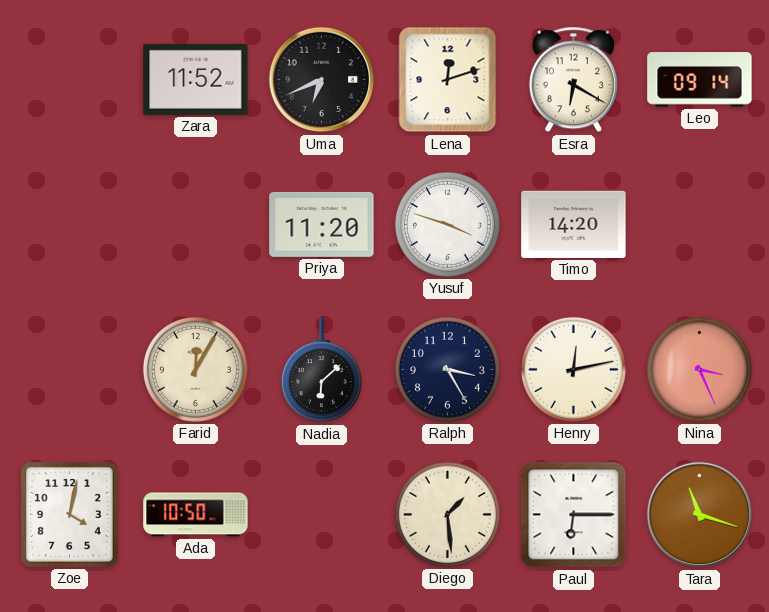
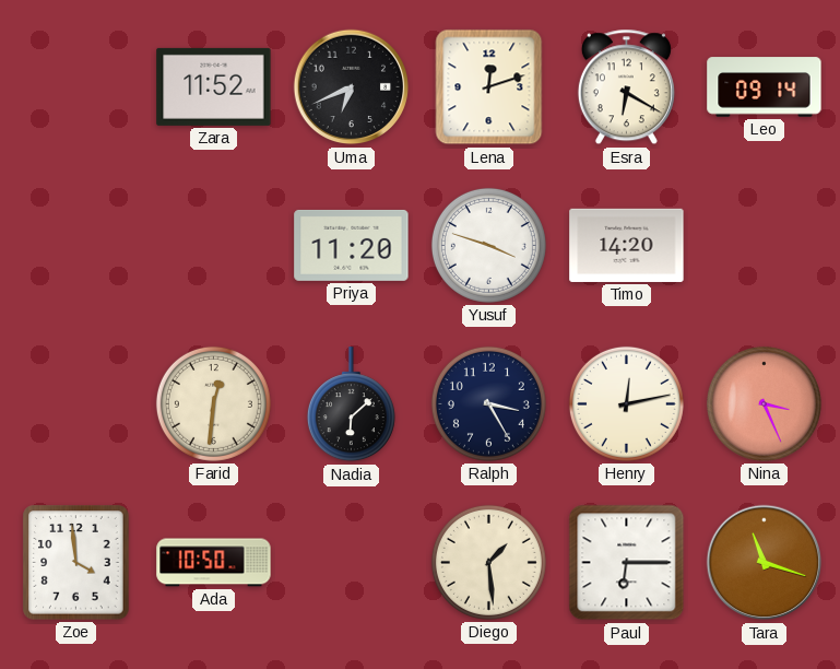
Farid: 12:05 -> 12:31 (213, 403)
Zoe: 4:02 -> 3:59 (76, 563)
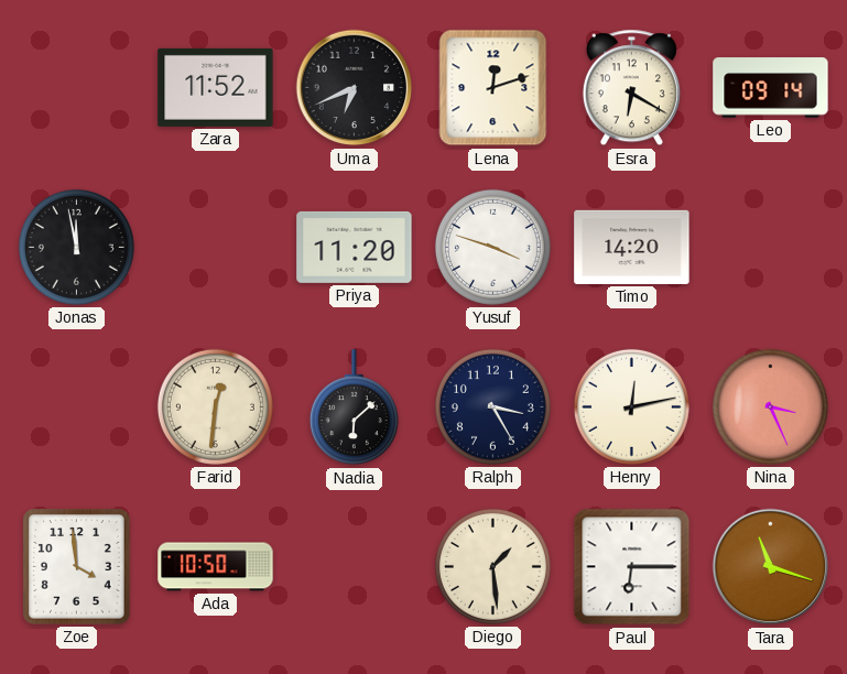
Jonas: none -> 11:58 (76, 247)
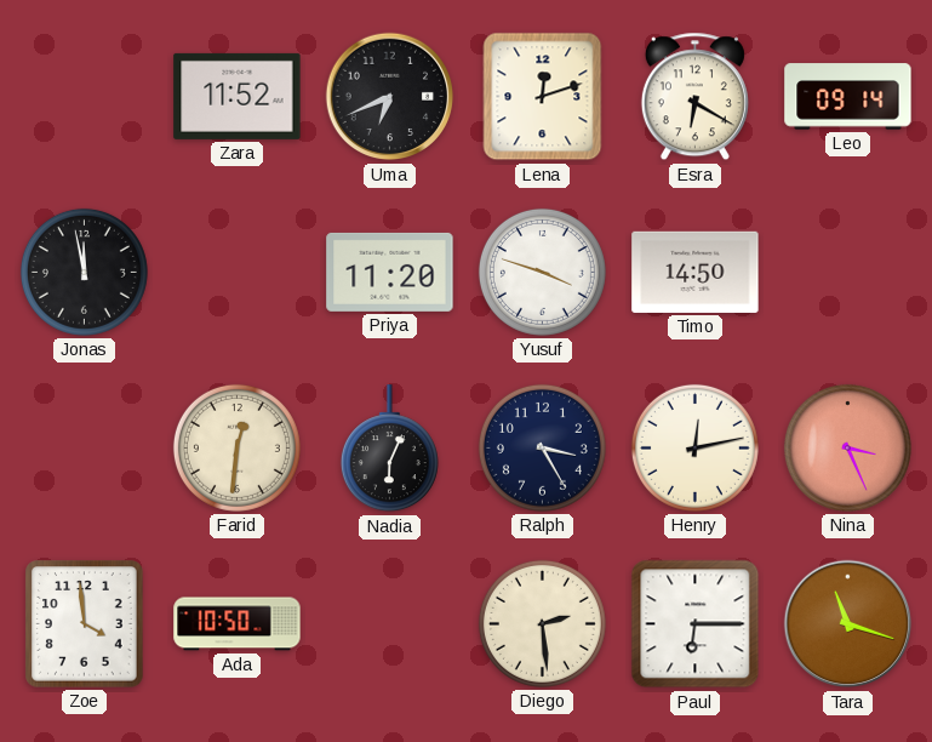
Timo: 14:20 -> 14:50 (696, 272)
Nadia: 6:08 -> 6:04 (389, 449)
Diego: 1:29 -> 2:29 (542, 623)
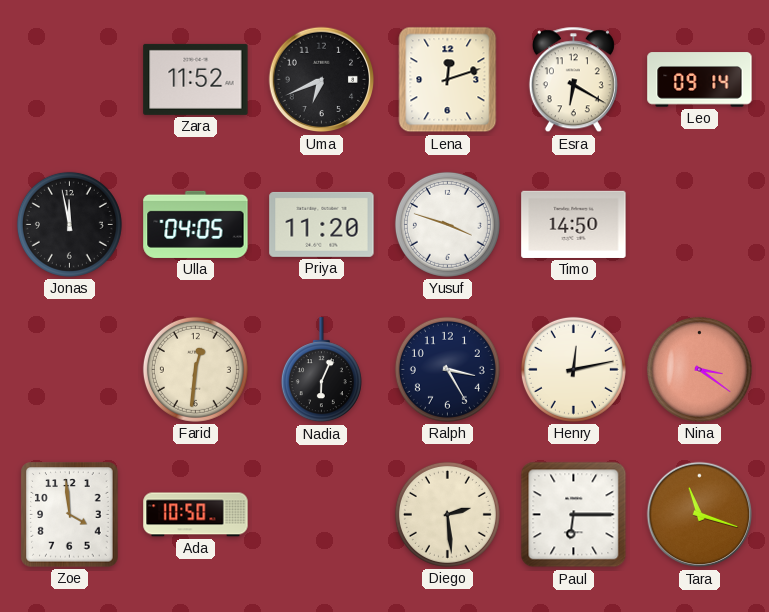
Ulla: none -> 04:05 (196, 224)
Nina: 3:26 -> 3:21 (699, 369)
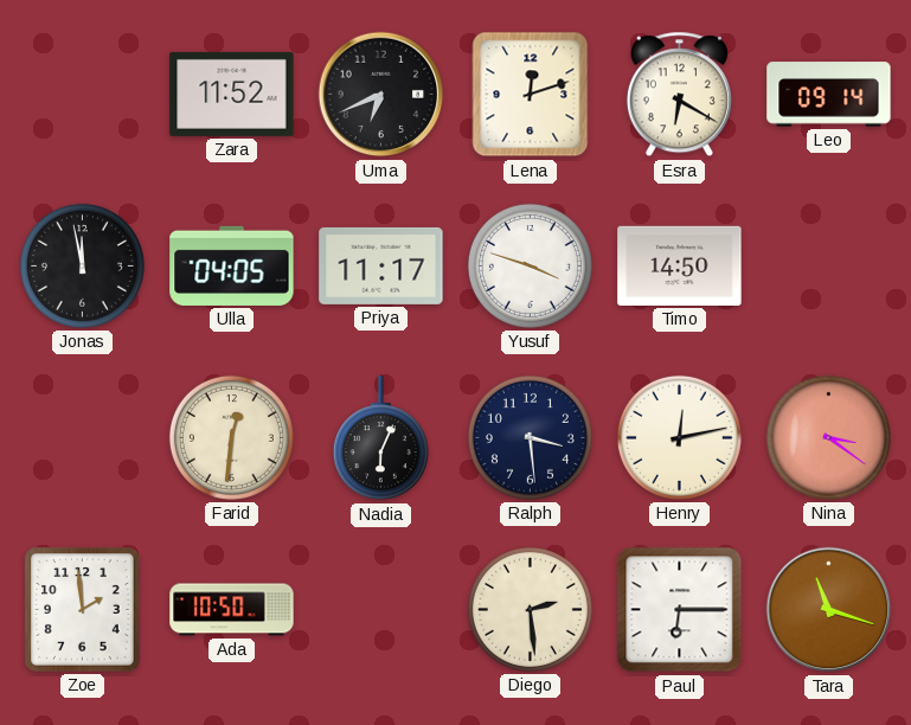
Priya: 11:20 -> 11:17 (381, 265)
Ralph: 3:25 -> 3:29 (530, 437)
Zoe: 3:59 -> 1:59 (83, 610)
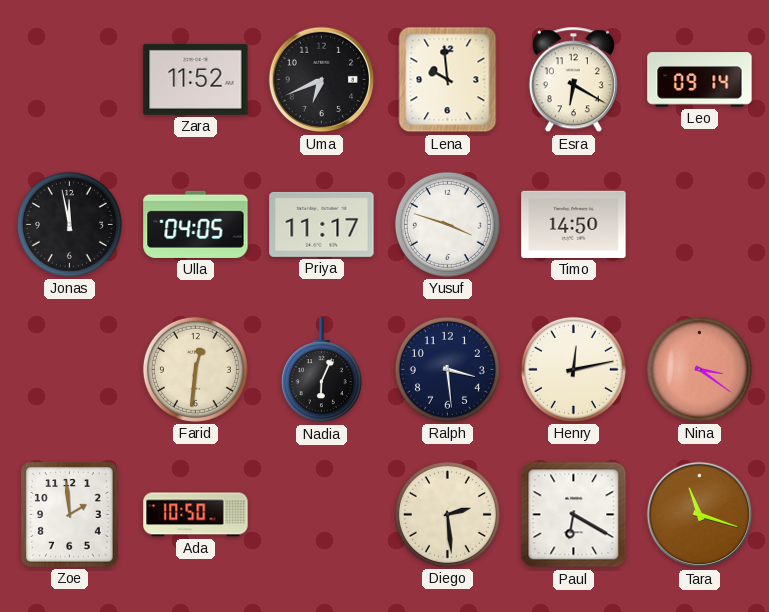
Lena: 12:12 -> 9:59 (448, 80)
Paul: 6:15 -> 6:20 (574, 515)
